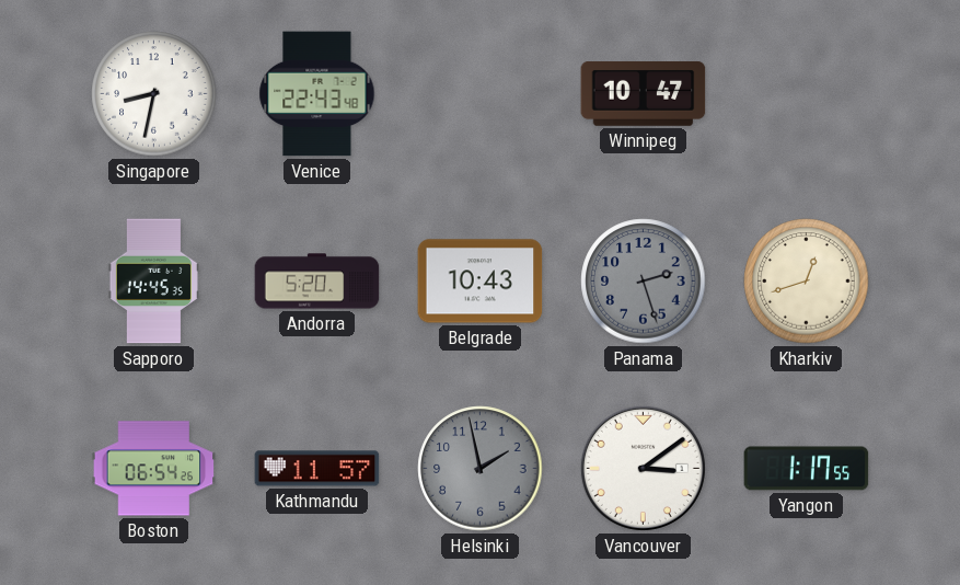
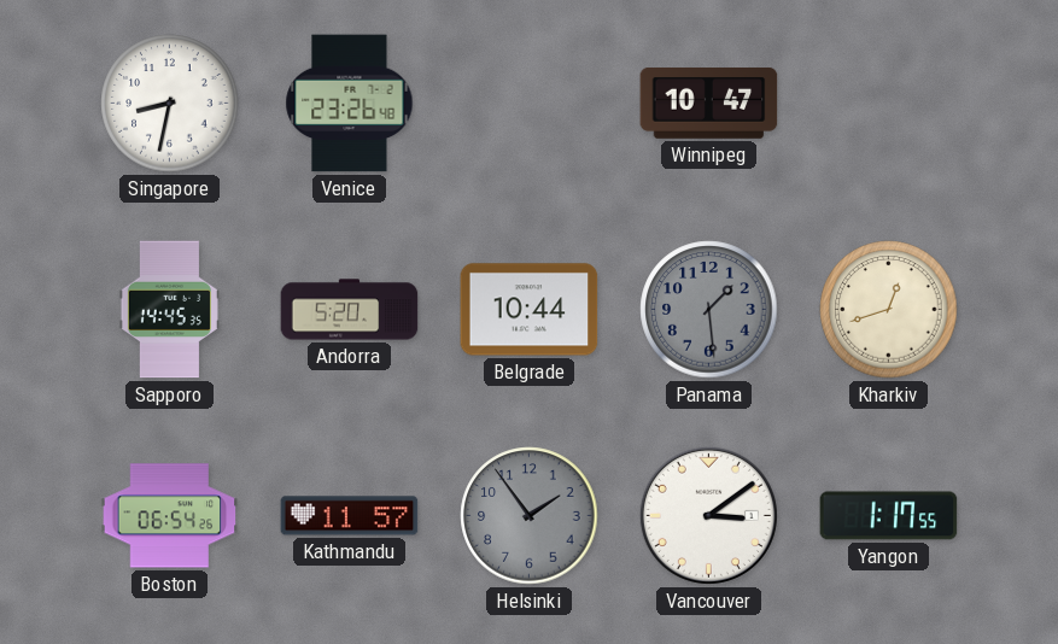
Venice: 22:43 -> 23:26 (350, 104)
Belgrade: 10:43 -> 10:44 (530, 310)
Panama: 2:27 -> 1:29 (709, 310)
Helsinki: 1:58 -> 1:54 (530, 516)
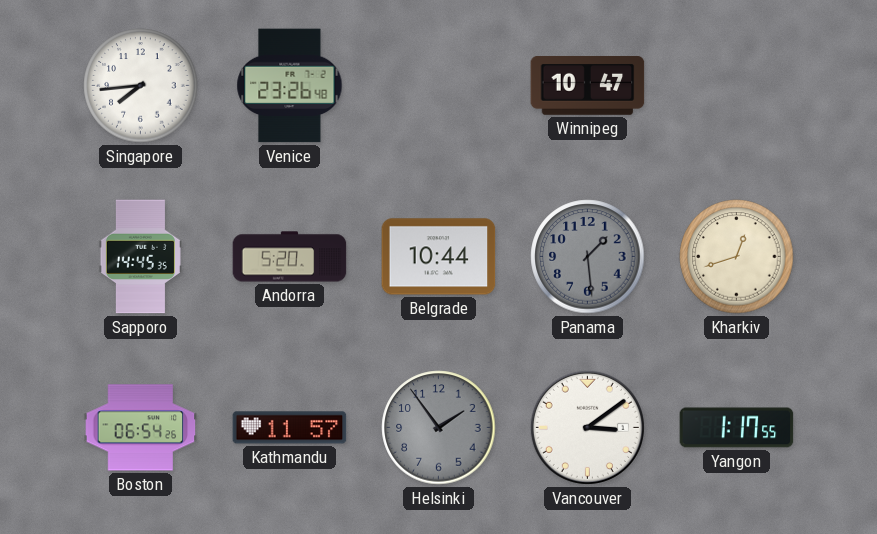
Singapore: 8:32 -> 7:44 (141, 86)
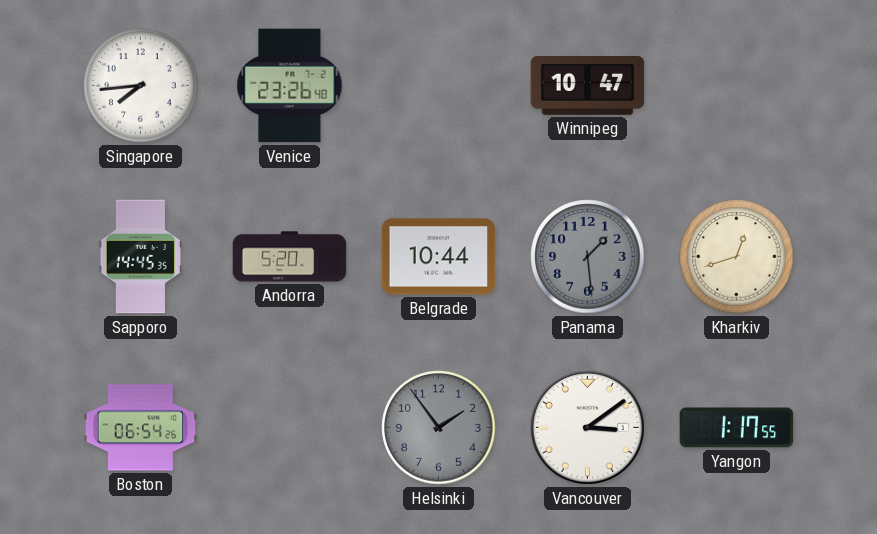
Kathmandu: 11:57 -> none (290, 428)
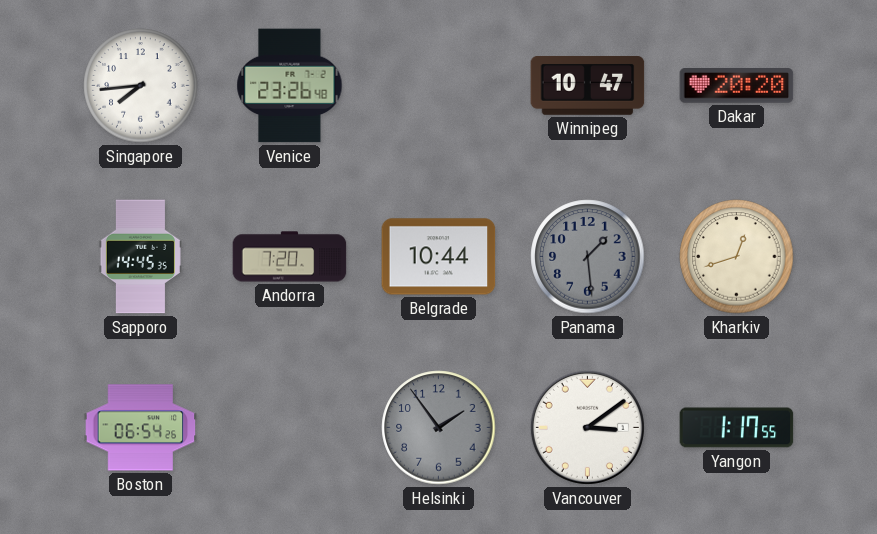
Dakar: none -> 20:20 (737, 86)
Andorra: 5:20 -> 7:20 (290, 257)
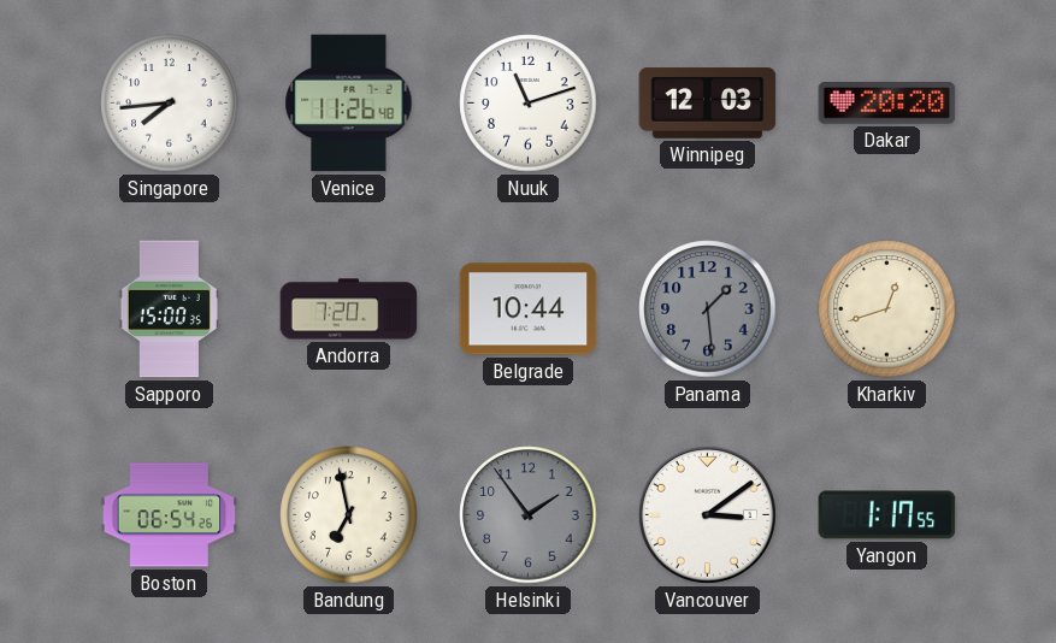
Venice: 23:26 -> 11:26 (349, 104)
Nuuk: none -> 11:12 (529, 104)
Winnipeg: 10:47 -> 12:03 (708, 104)
Sapporo: 14:45 -> 15:00 (169, 309)
Bandung: none -> 6:58 (349, 515)
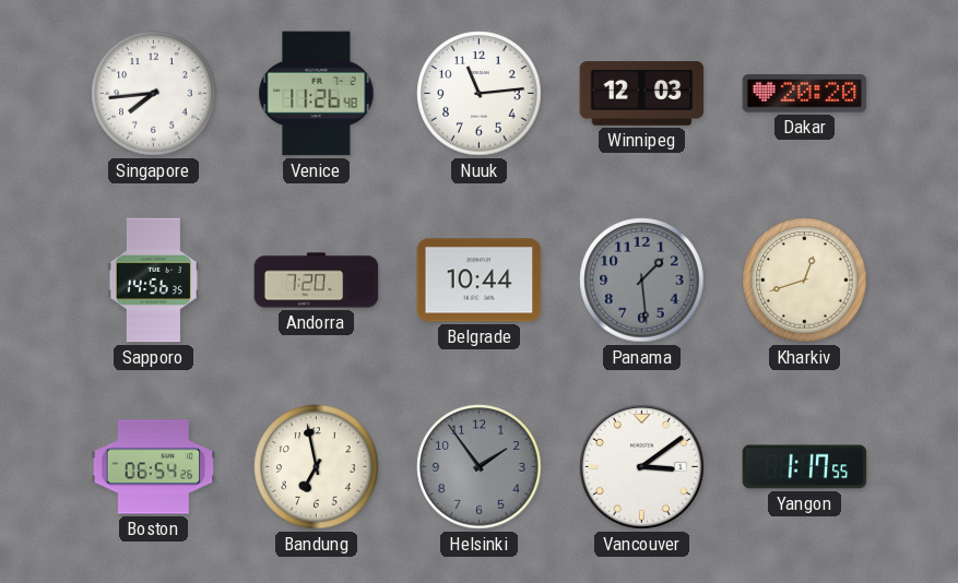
Nuuk: 11:12 -> 11:14 (480, 94)
Sapporo: 15:00 -> 14:56 (153, 281)
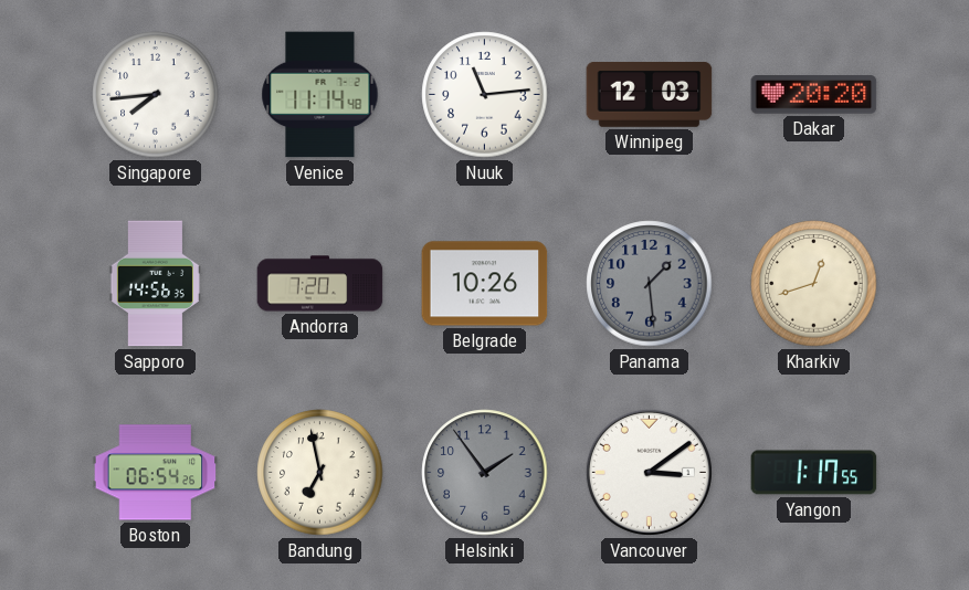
Venice: 11:26 -> 11:14 (320, 95)
Belgrade: 10:44 -> 10:26 (485, 284)
